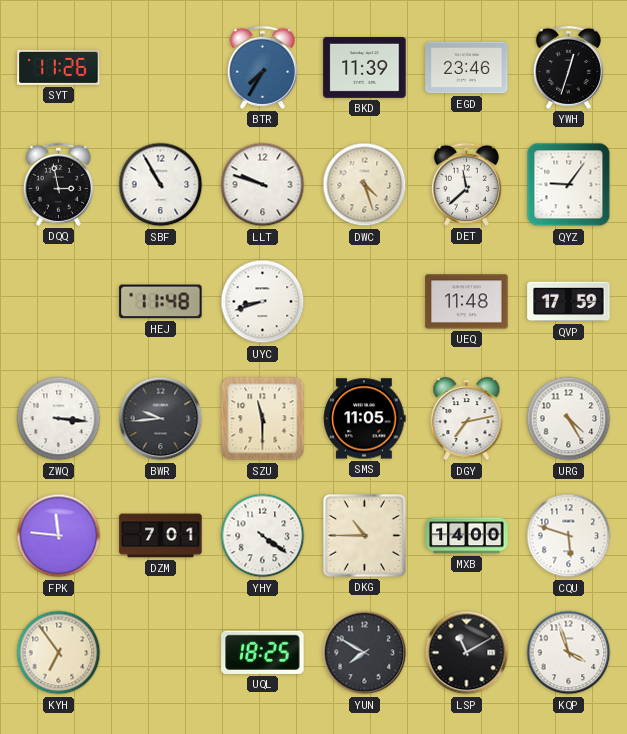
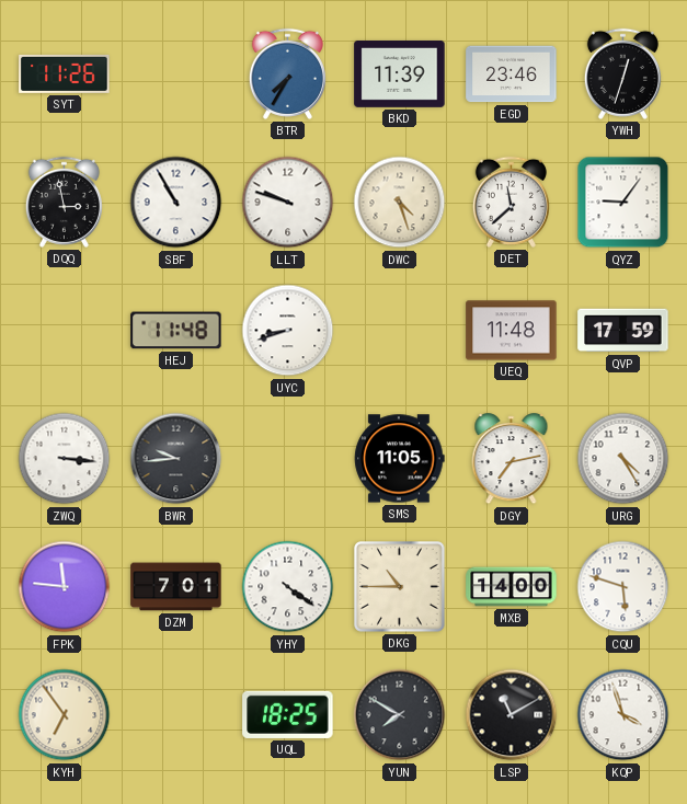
SZU: 11:30 -> none (263, 419)
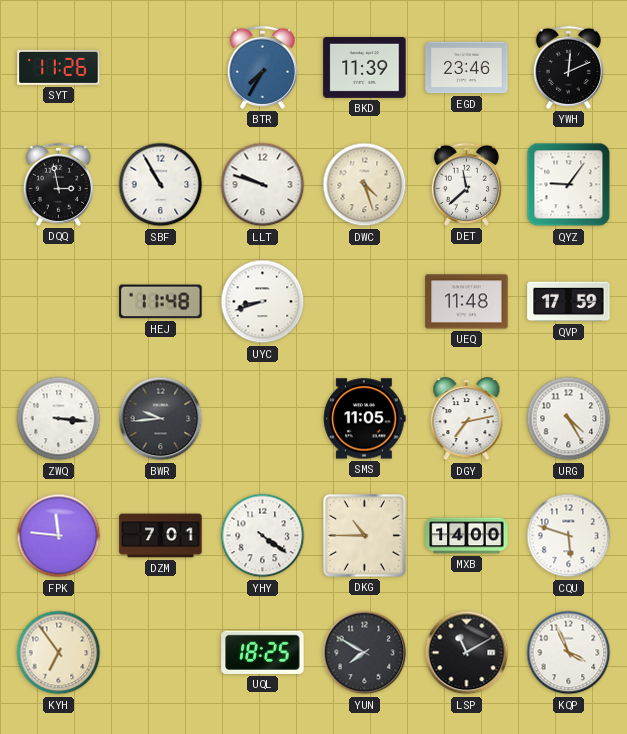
YWH: 12:33 -> 12:11 (568, 67)
KQP: 3:57 -> 3:56 (569, 653)
